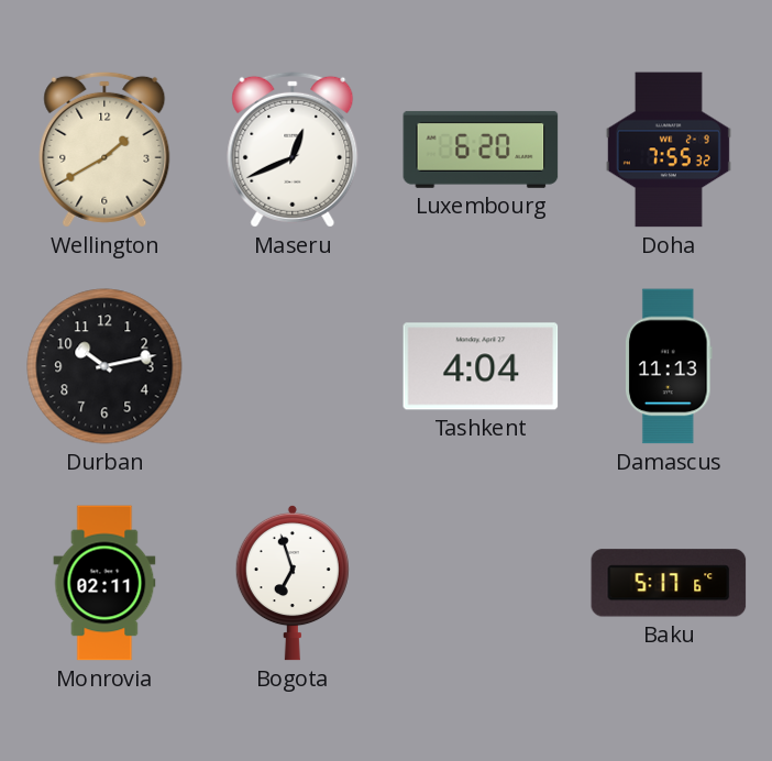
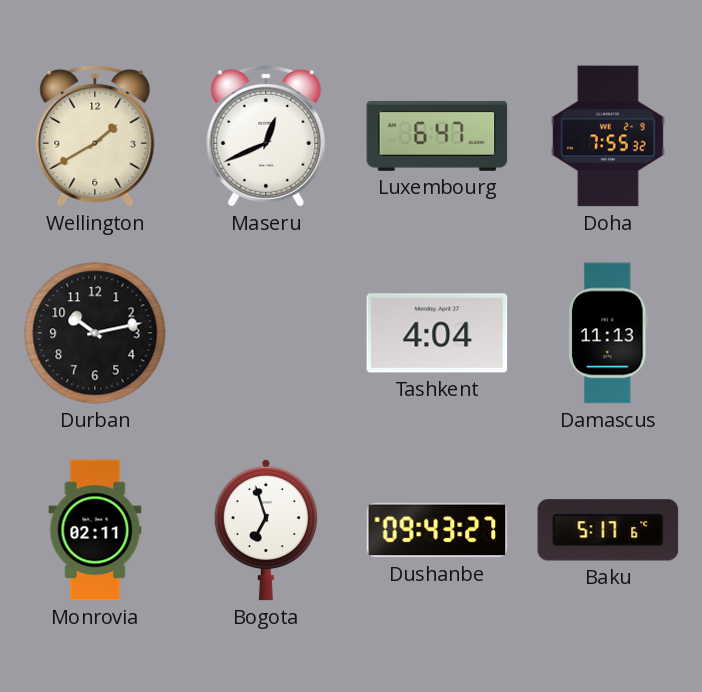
Luxembourg: 6:20 -> 6:47 (437, 136)
Dushanbe: none -> 09:43 (437, 530)
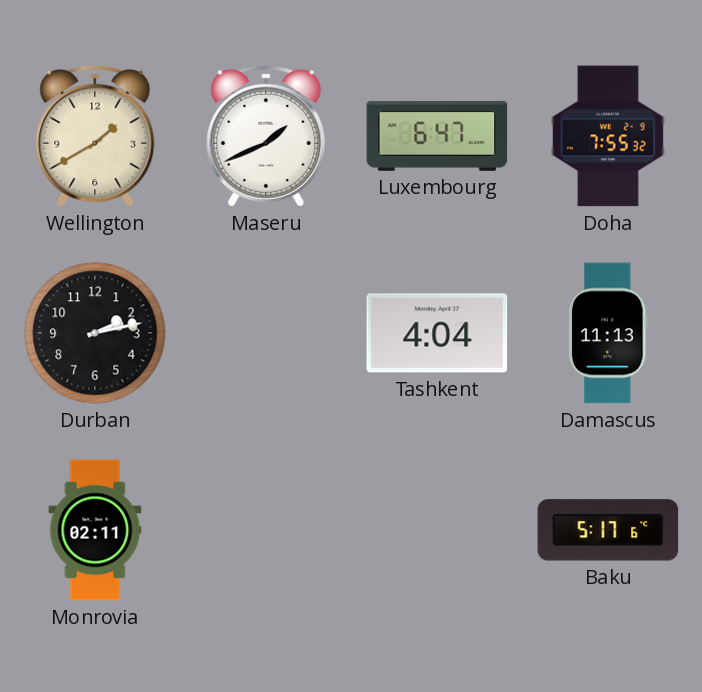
Maseru: 12:41 -> 1:41 (266, 136)
Durban: 10:13 -> 2:13 (95, 333)
Bogota: 6:57 -> none (266, 530)
Dushanbe: 09:43 -> none (437, 530)
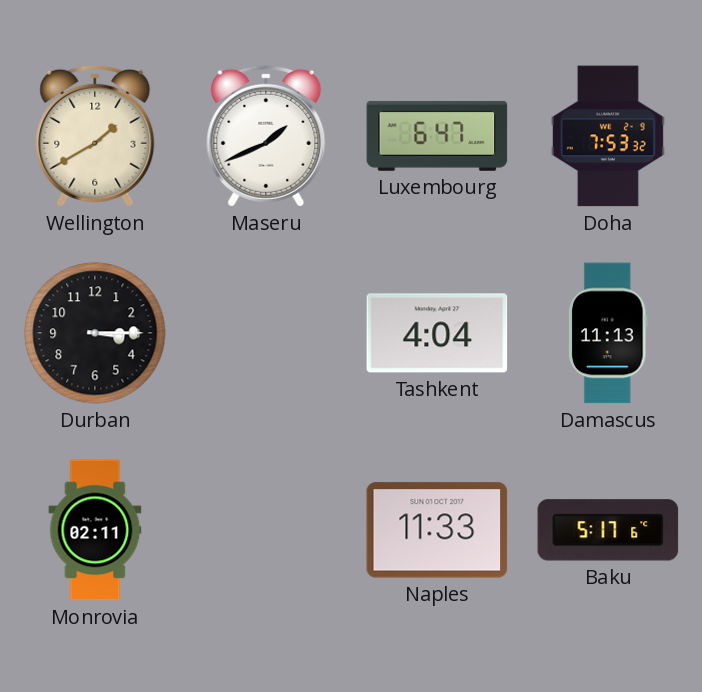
Doha: 7:55 -> 7:53 (608, 136)
Durban: 2:13 -> 3:15 (95, 333)
Naples: none -> 11:33 (437, 530)
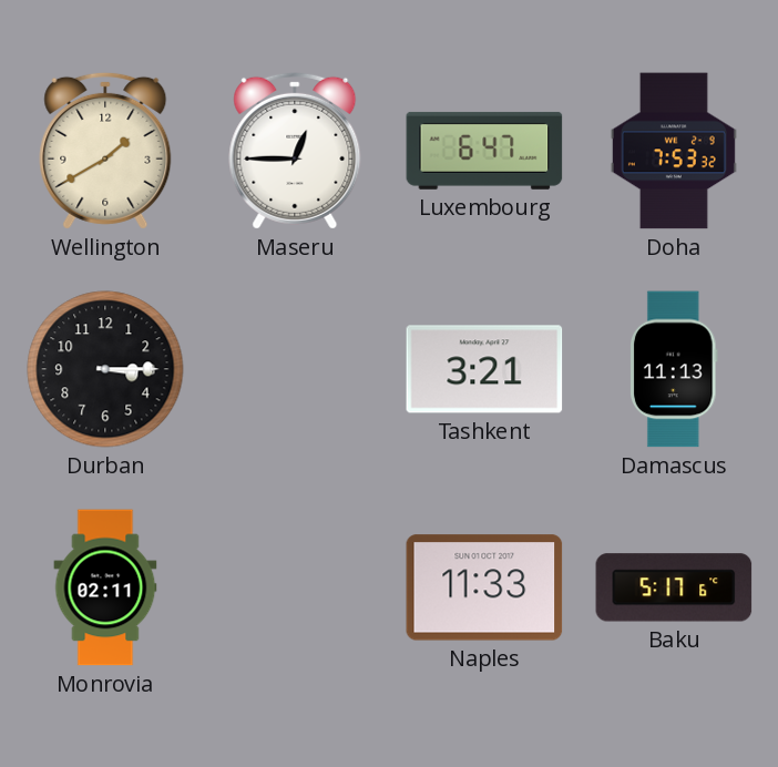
Maseru: 1:41 -> 12:45 (295, 151)
Tashkent: 4:04 -> 3:21 (484, 369)
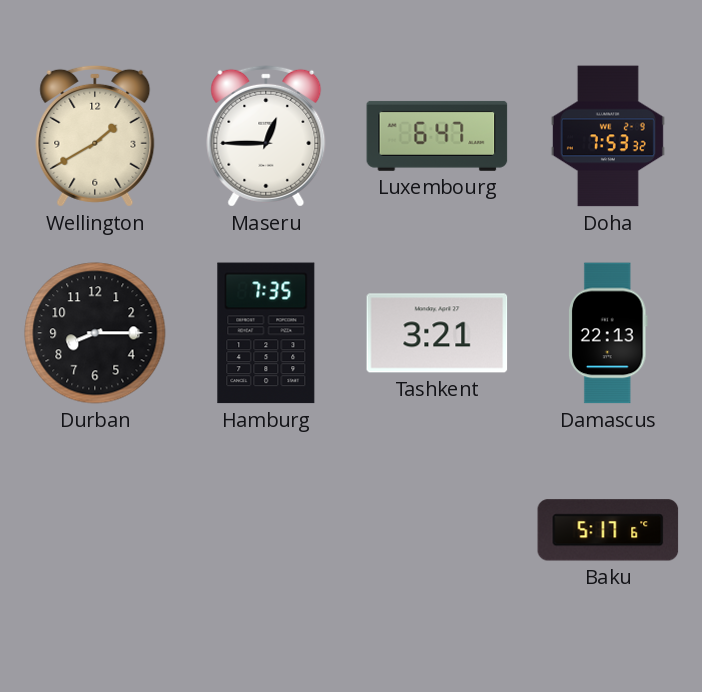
Durban: 3:15 -> 8:15 (95, 333)
Hamburg: none -> 7:35 (266, 333)
Damascus: 11:13 -> 22:13 (609, 333)
Monrovia: 02:11 -> none (105, 587)
Naples: 11:33 -> none (484, 587)
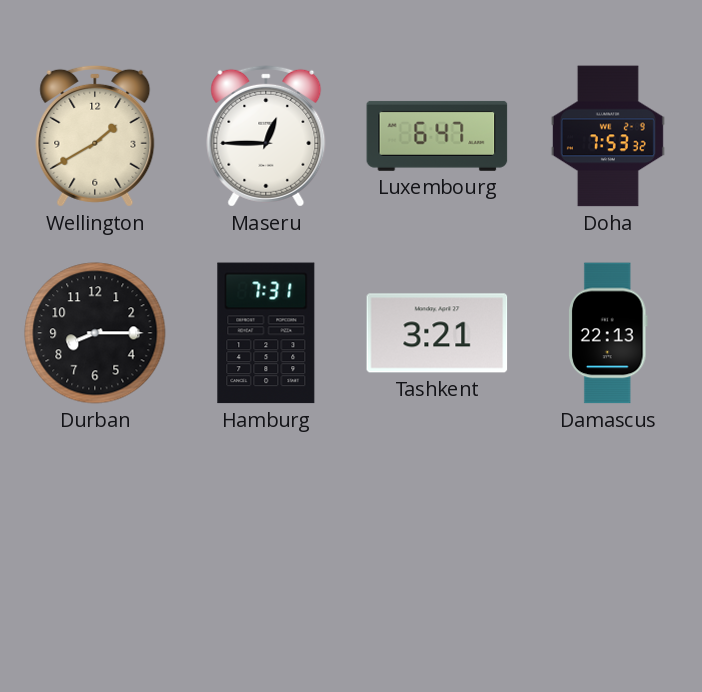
Hamburg: 7:35 -> 7:31 (266, 333)
Baku: 5:17 -> none (608, 530)
